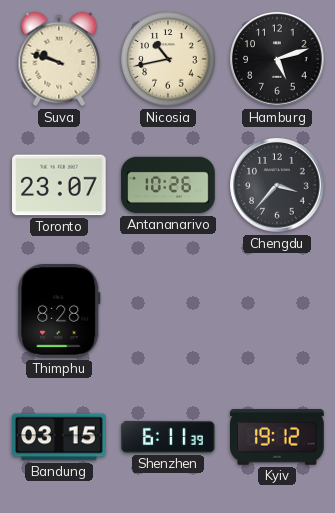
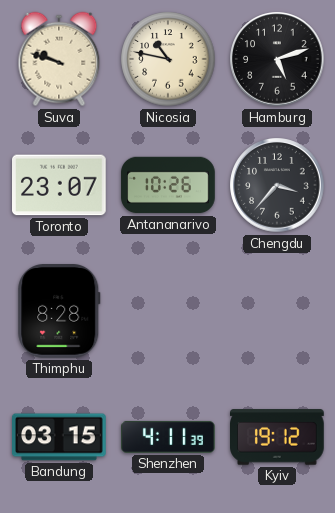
Nicosia: 10:43 -> 10:47 (168, 59)
Shenzhen: 6:11 -> 4:11 (168, 437)
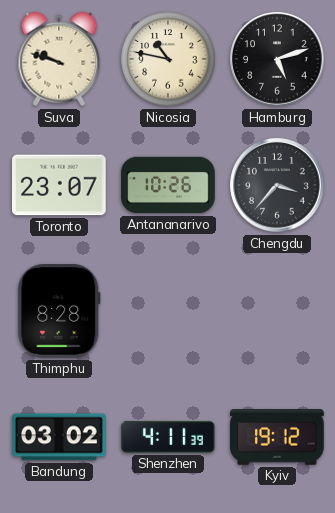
Bandung: 03:15 -> 03:02 (59, 437)
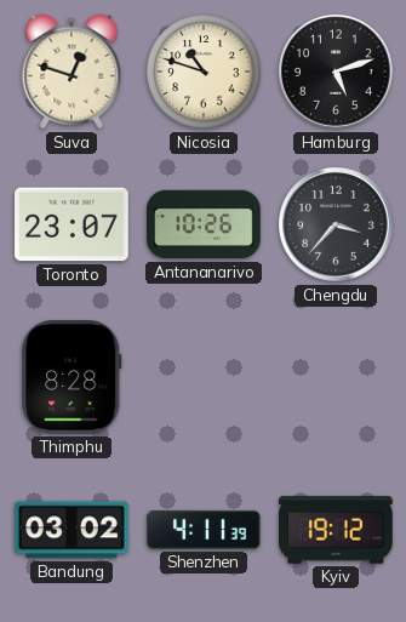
Suva: 9:48 -> 12:48 (72, 72)
Nicosia: 10:47 -> 10:48 (204, 72)
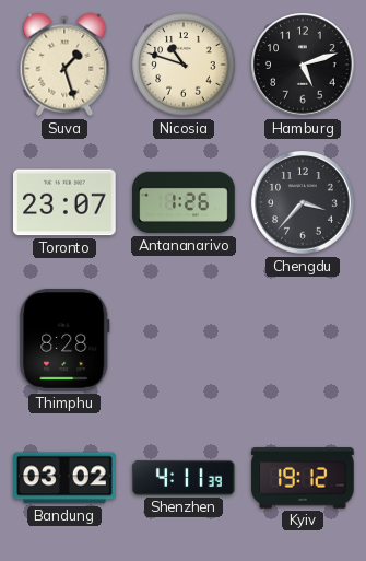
Suva: 12:48 -> 1:27 (64, 65)
Antananarivo: 10:26 -> 1:26 (184, 202)
